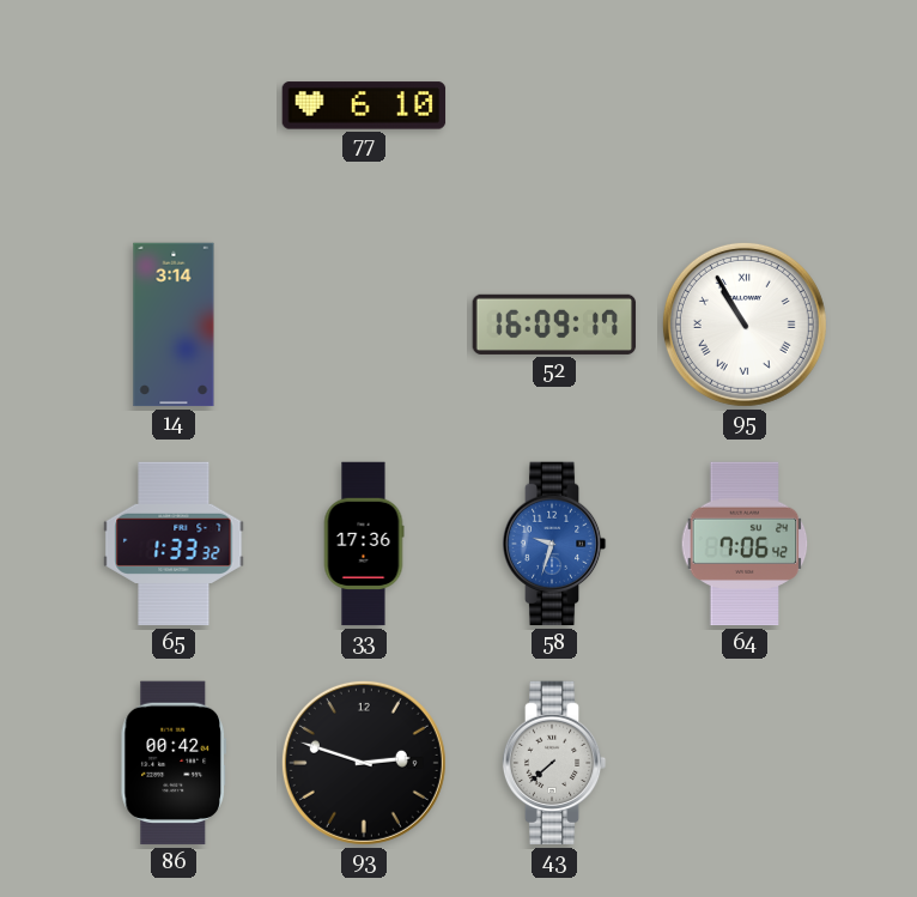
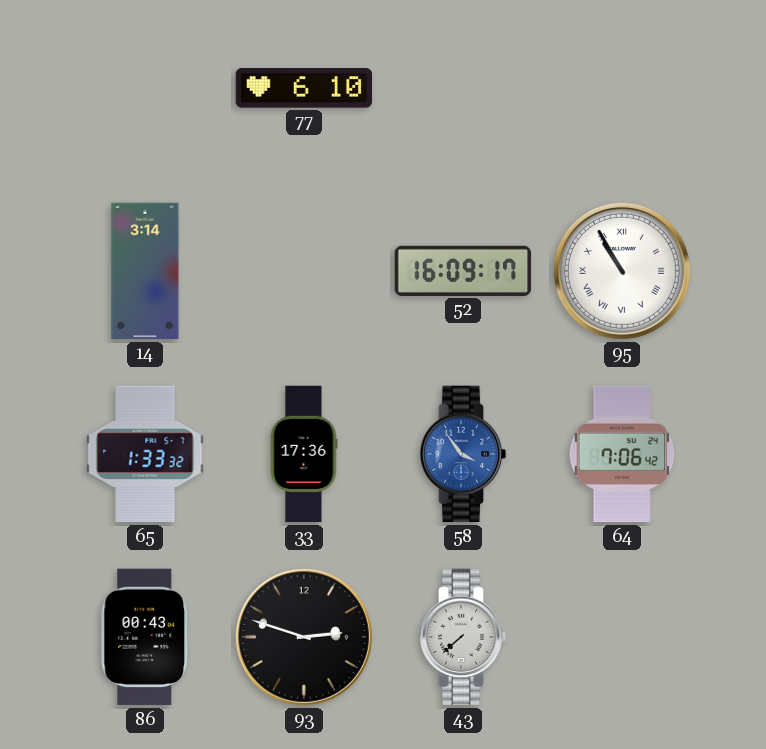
58: 9:33 -> 3:54 (463, 454)
86: 00:42 -> 00:43 (145, 637)
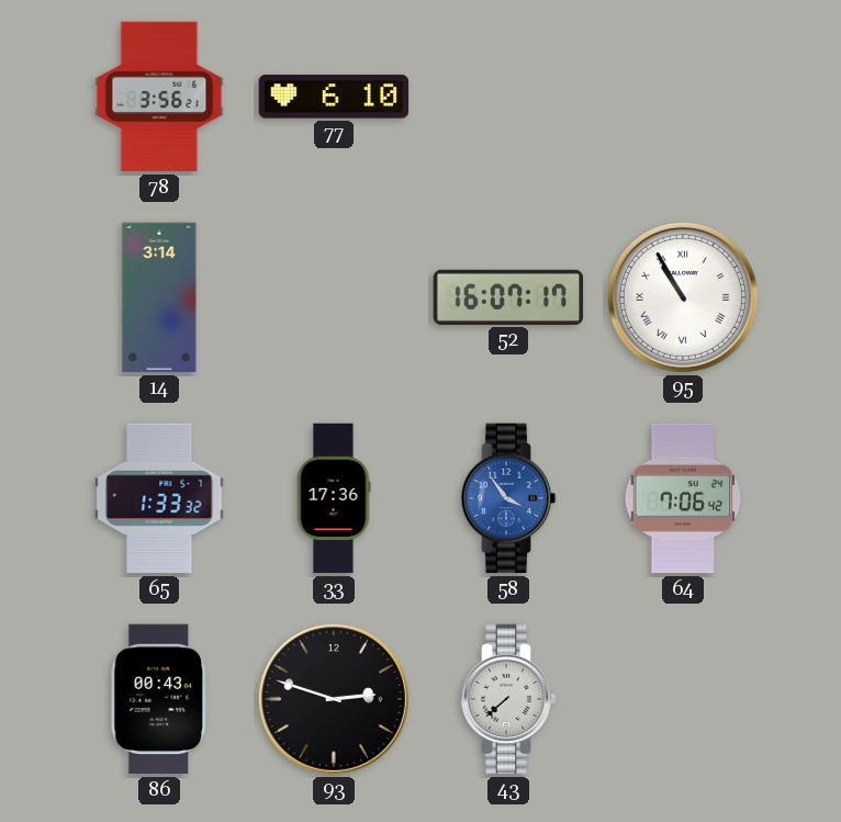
78: none -> 3:56 (159, 97)
52: 16:09 -> 16:07 (508, 297)
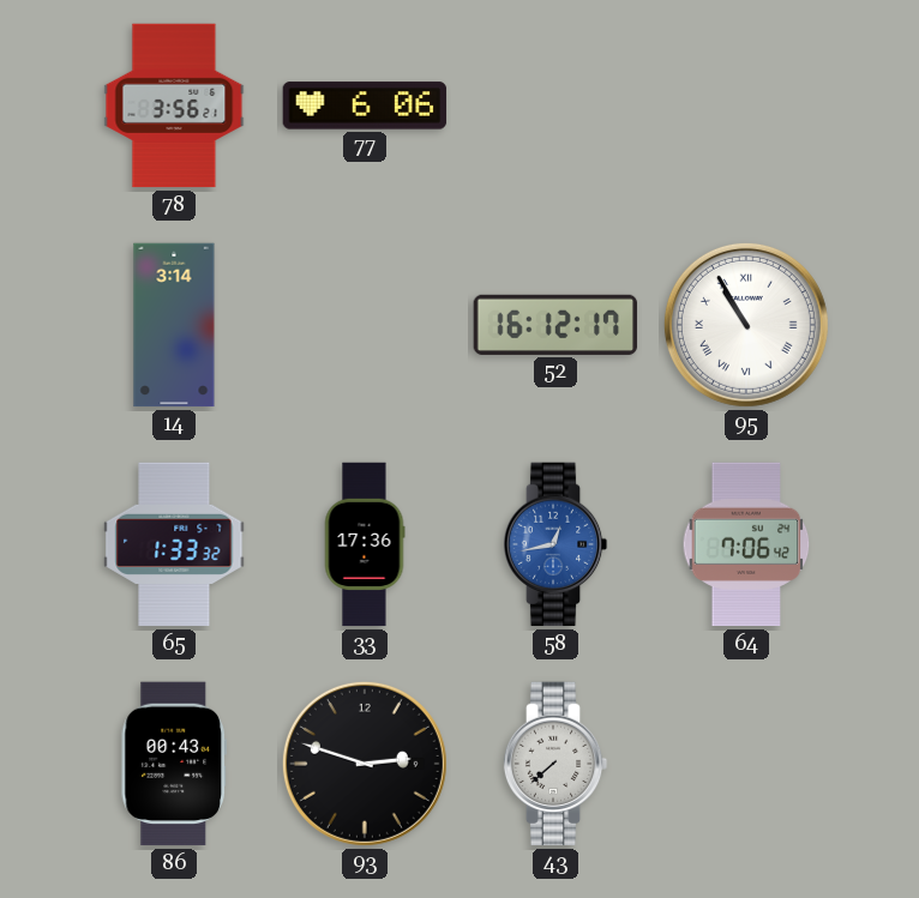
77: 6:10 -> 6:06 (365, 106)
52: 16:07 -> 16:12 (555, 325)
58: 3:54 -> 12:43 (555, 544)
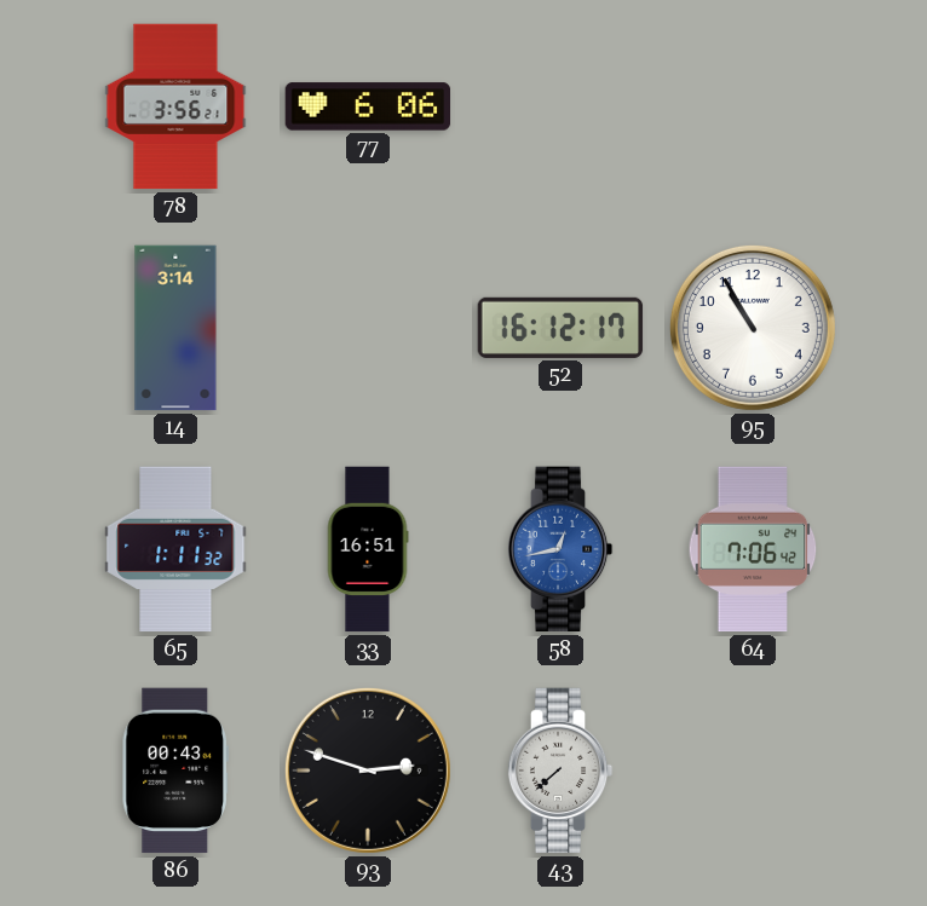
95 numerals: Roman -> Arabic (753, 328)
65: 1:33 -> 1:11 (175, 549)
33: 17:36 -> 16:51 (368, 549)
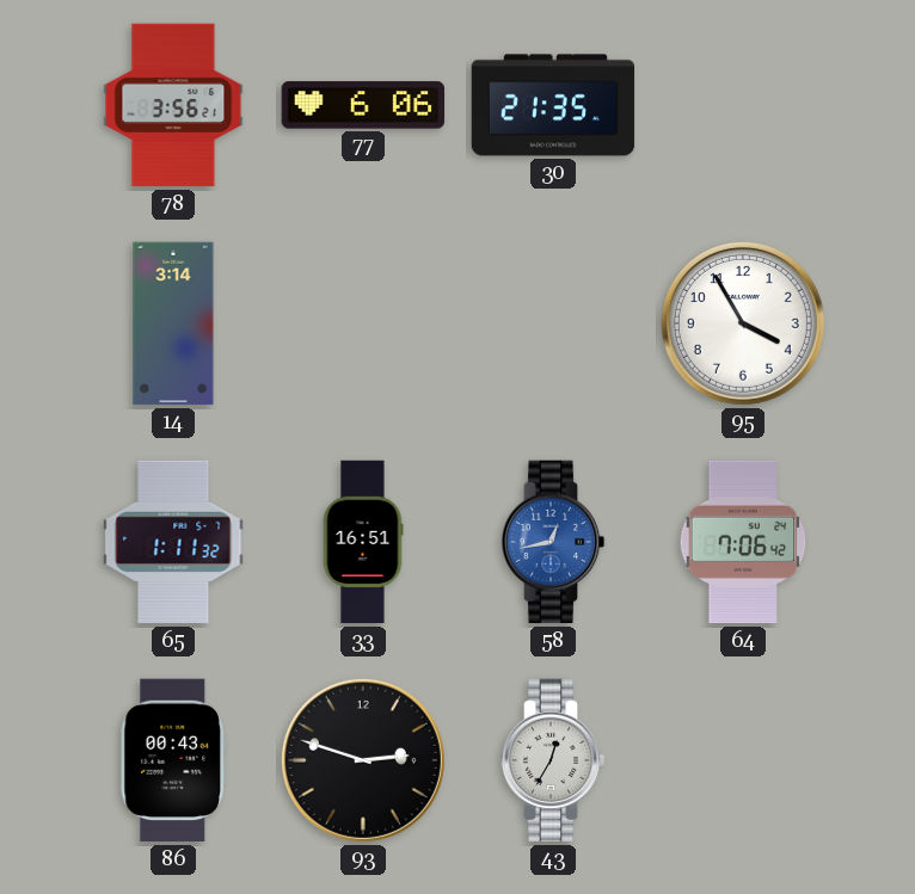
30: none -> 21:35 (553, 105)
52: 16:12 -> none (560, 328)
95: 10:55 -> 3:55 (743, 323)
43: 7:38 -> 12:35 (553, 760)
